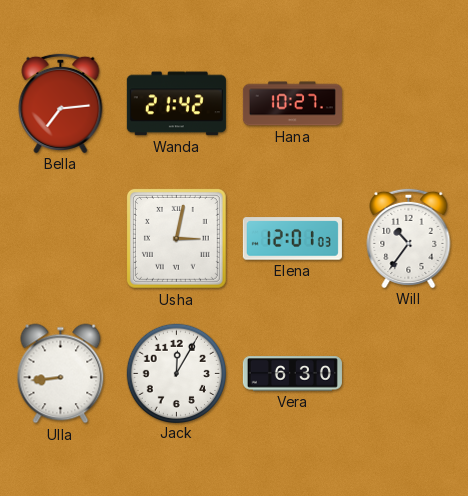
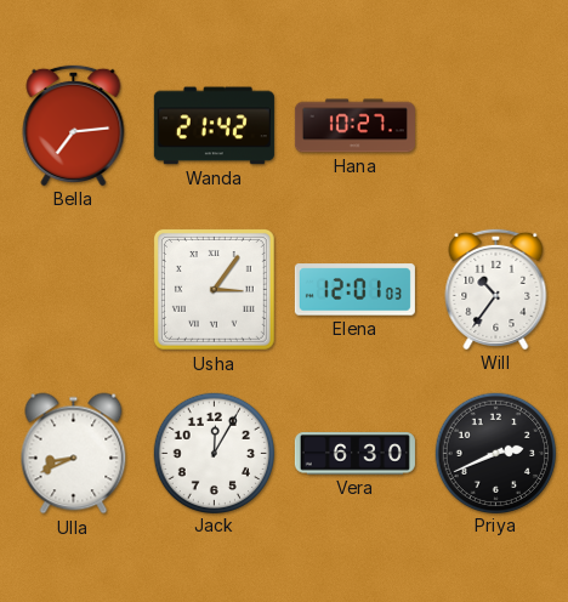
Usha: 3:02 -> 3:06 (214, 289)
Ulla: 8:44 -> 8:41 (74, 454)
Priya: none -> 2:41 (495, 453)
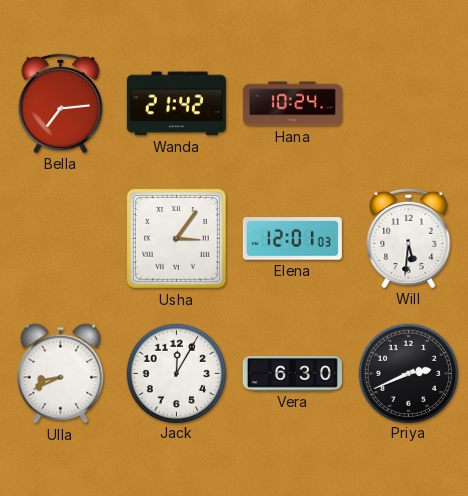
Hana: 10:27 -> 10:24 (292, 104)
Will: 10:36 -> 5:31 (409, 238)
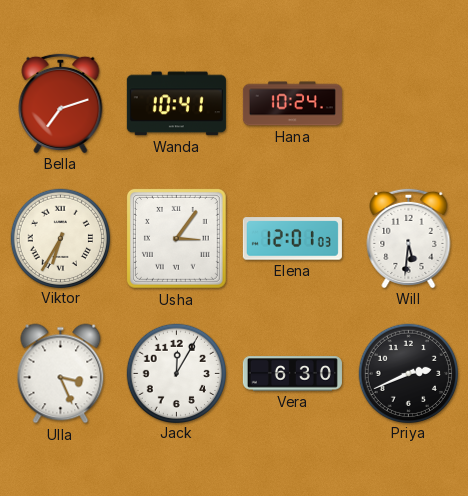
Bella: 7:14 -> 7:12 (61, 103)
Wanda: 21:42 -> 10:41 (176, 104)
Viktor: none -> 6:35 (60, 238)
Ulla: 8:41 -> 3:26 (61, 374)
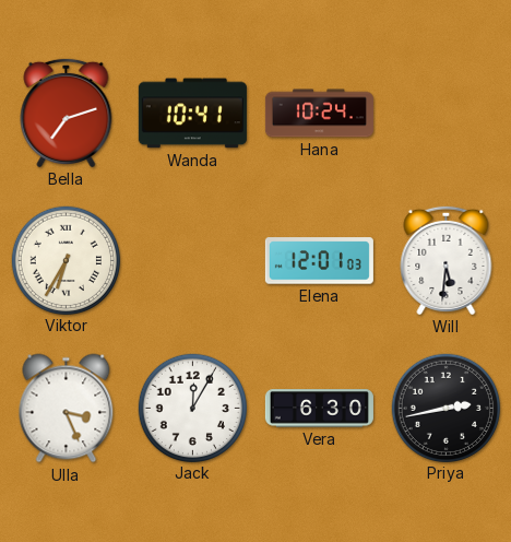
Usha: 3:06 -> none (176, 238)
Priya: 2:41 -> 2:43 (445, 408)
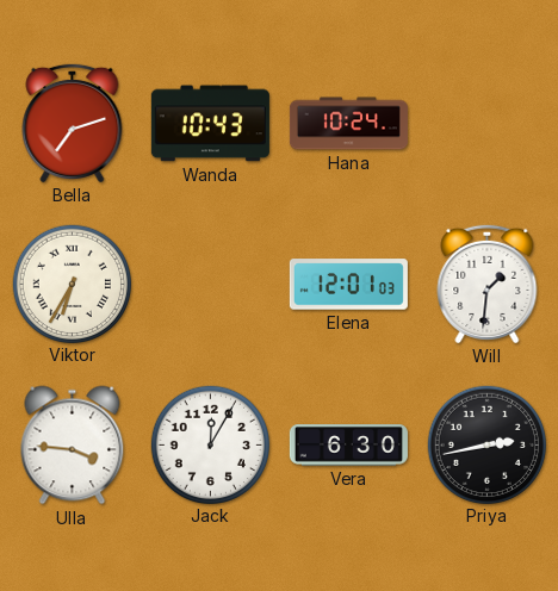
Wanda: 10:41 -> 10:43 (210, 124)
Will: 5:31 -> 1:31 (488, 284)
Ulla: 3:26 -> 3:46 (73, 446)
